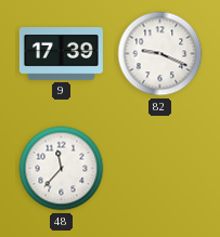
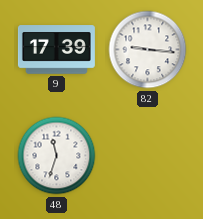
82: 9:19 -> 9:16 (148, 50)
48: 11:37 -> 11:33 (57, 156)
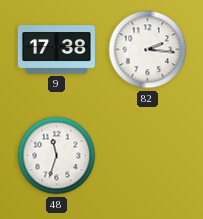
9: 17:39 -> 17:38 (56, 50)
82: 9:16 -> 2:16 (148, 50)
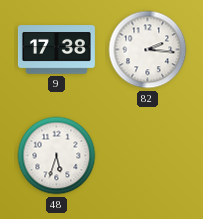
48: 11:33 -> 5:33 (57, 156)
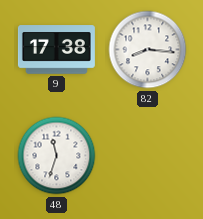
82: 2:16 -> 8:16 (148, 50)
48: 5:33 -> 11:33 (57, 156)
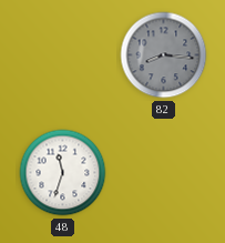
9: 17:38 -> none (56, 50)
82 dial: white -> grey (164, 55)
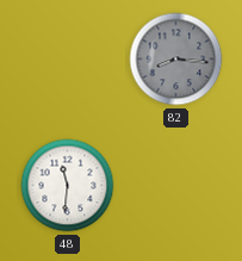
48: 11:33 -> 11:31 (68, 186)
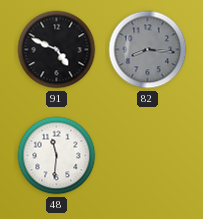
91: none -> 4:49 (57, 50)
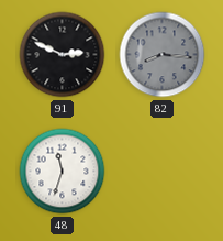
91: 4:49 -> 2:49 (63, 55)
48: 11:31 -> 11:33 (63, 172)
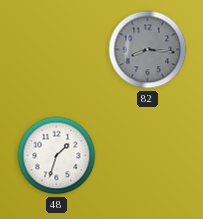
91: 2:49 -> none (63, 55)
48: 11:33 -> 1:33 (57, 156)
